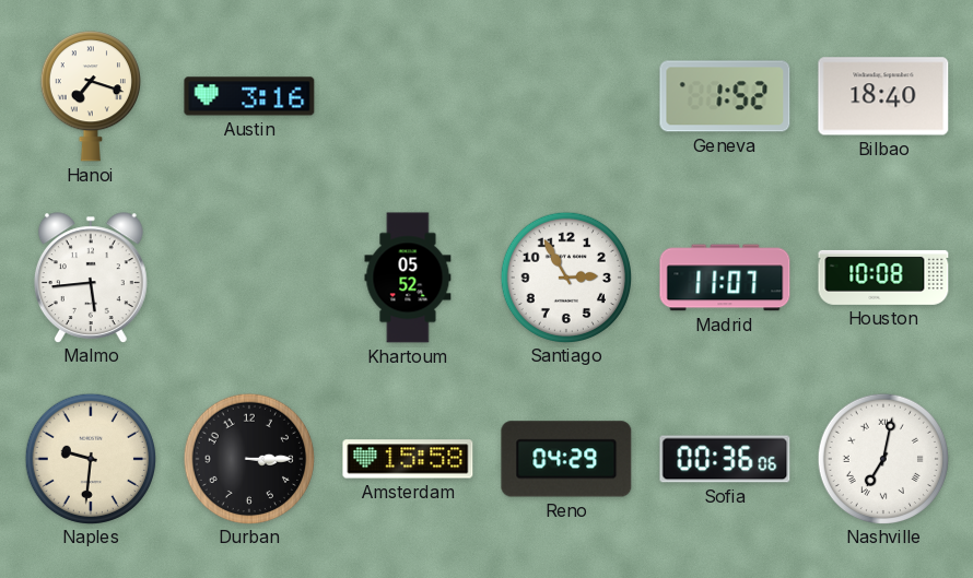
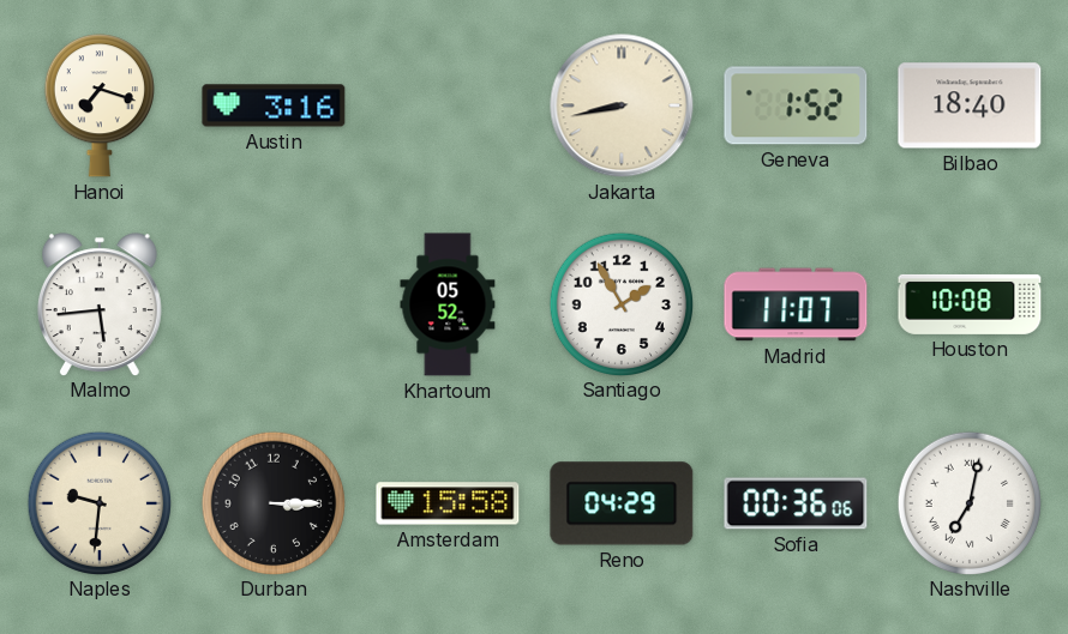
Jakarta: none -> 8:43 (622, 105)
Santiago: 2:55 -> 1:55 (620, 303)
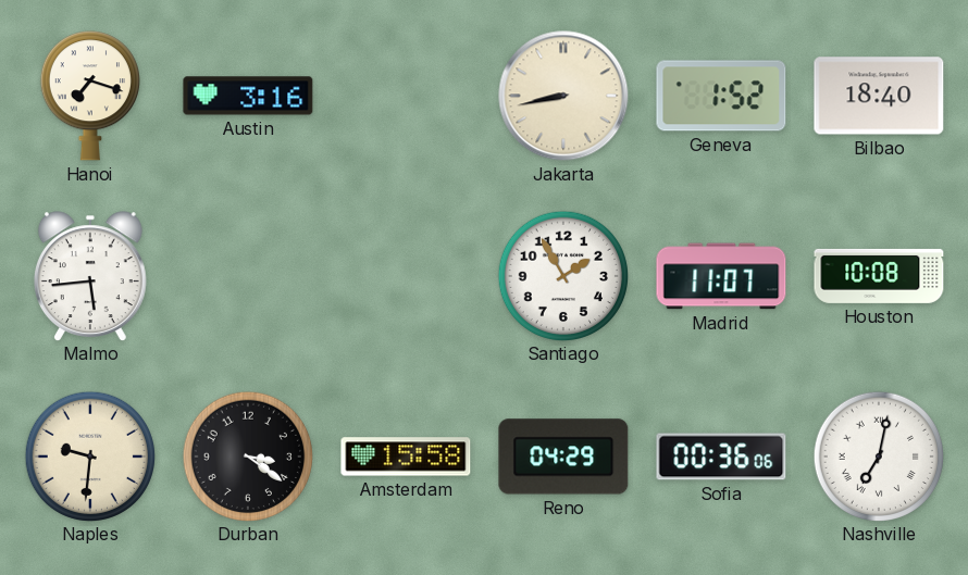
Khartoum: 05:52 -> none (448, 304)
Durban: 3:15 -> 3:21 (247, 455)
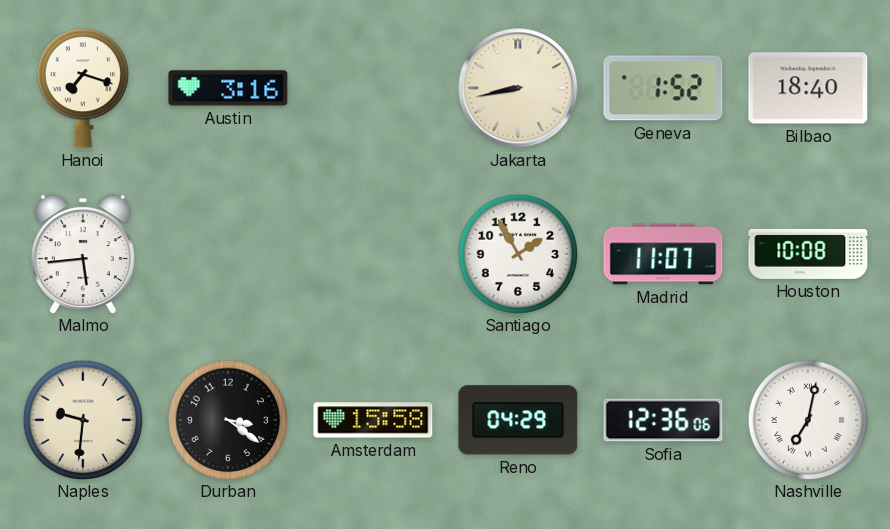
Sofia: 00:36 -> 12:36 (663, 420)
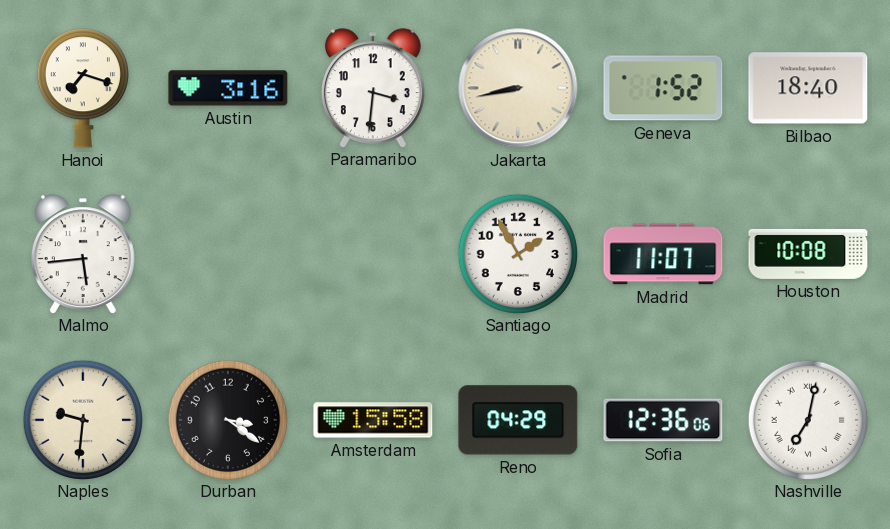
Paramaribo: none -> 3:31 (373, 88)
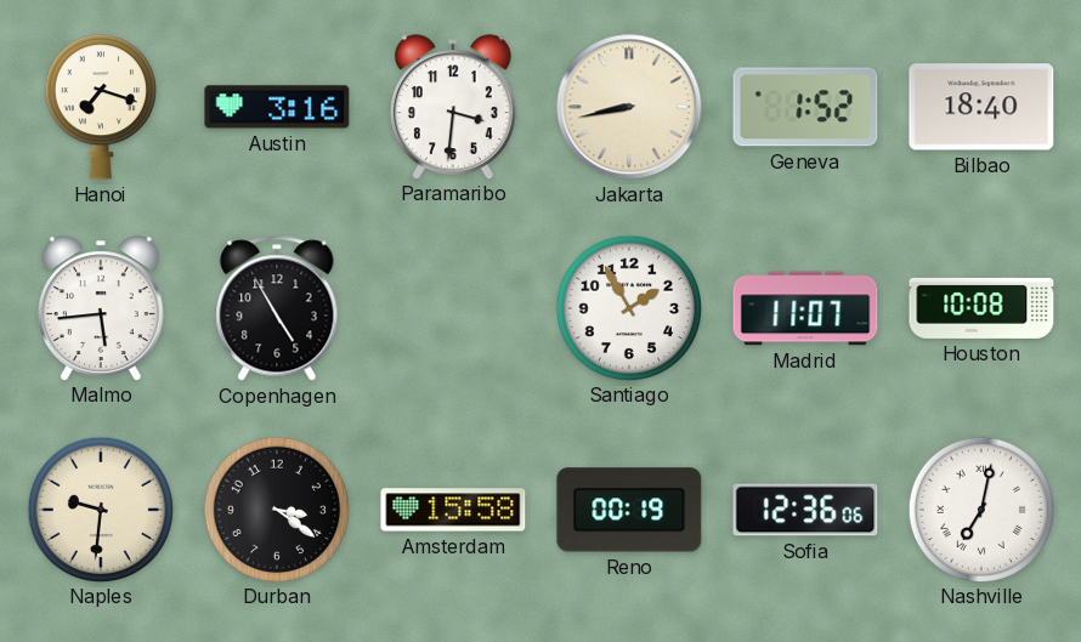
Copenhagen: none -> 4:55 (277, 308)
Reno: 04:29 -> 00:19 (629, 510)
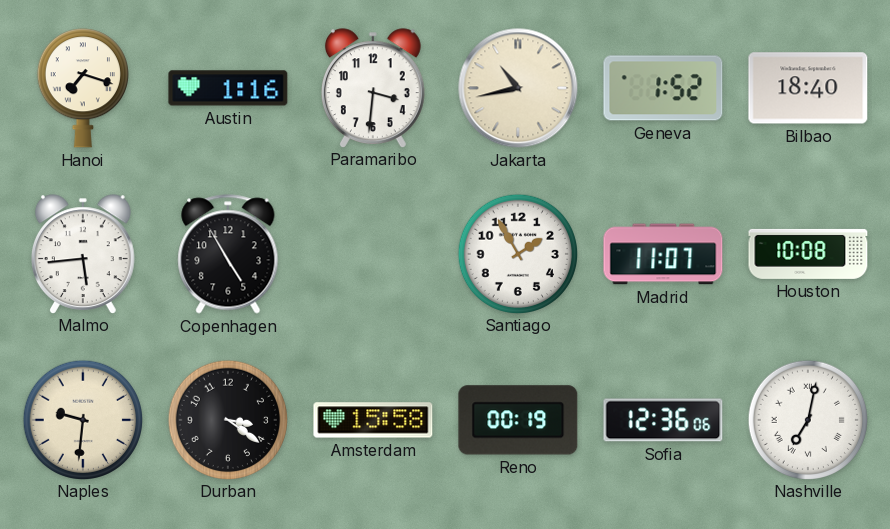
Austin: 3:16 -> 1:16 (228, 88)
Jakarta: 8:43 -> 10:43 (518, 88)
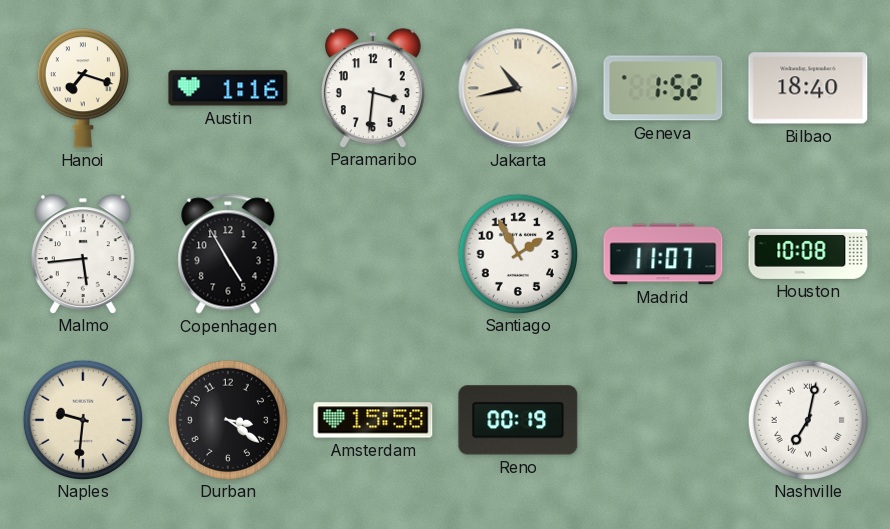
Sofia: 12:36 -> none (663, 420)
